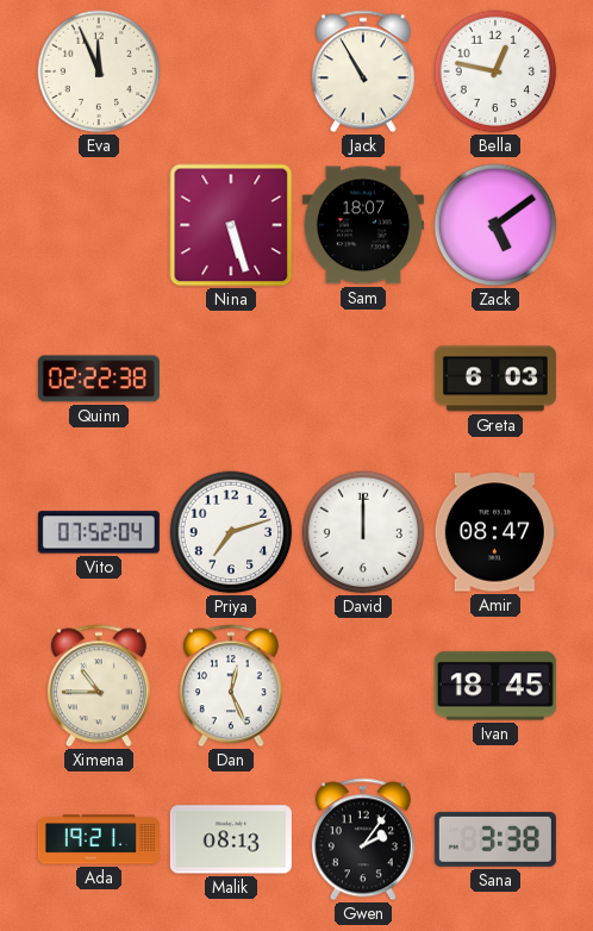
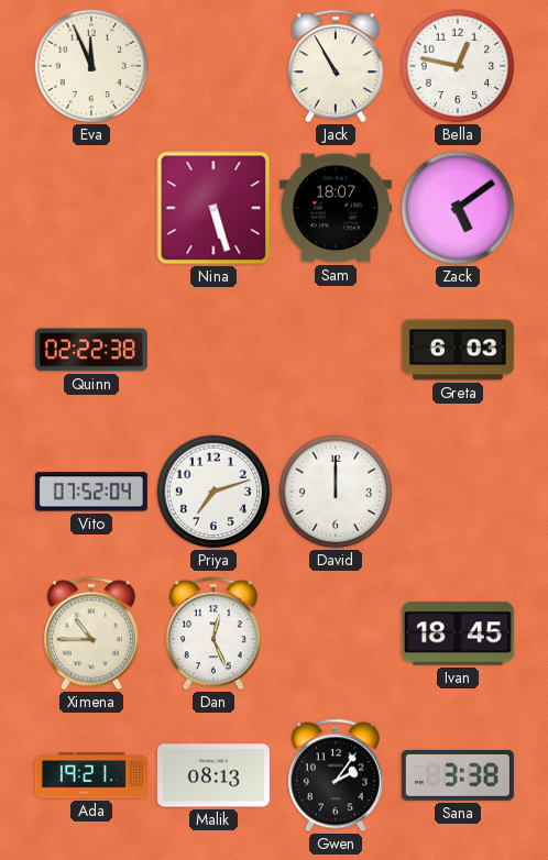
Amir: 08:47 -> none (495, 532)
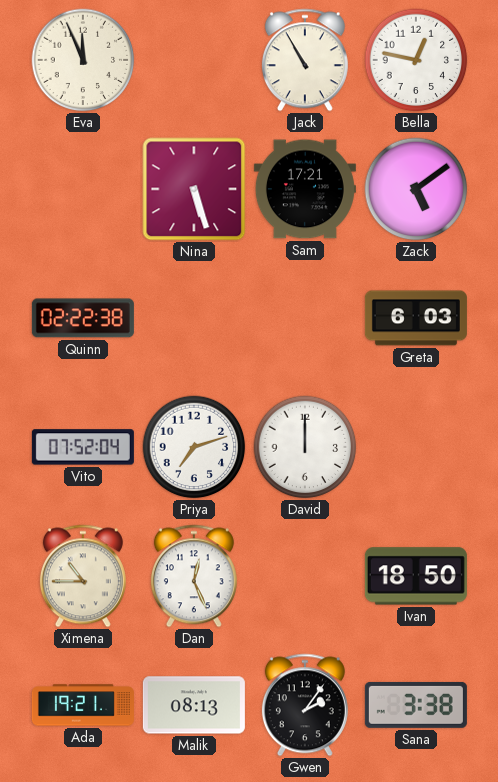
Sam: 18:07 -> 17:21 (305, 189)
Ivan: 18:45 -> 18:50 (416, 576)
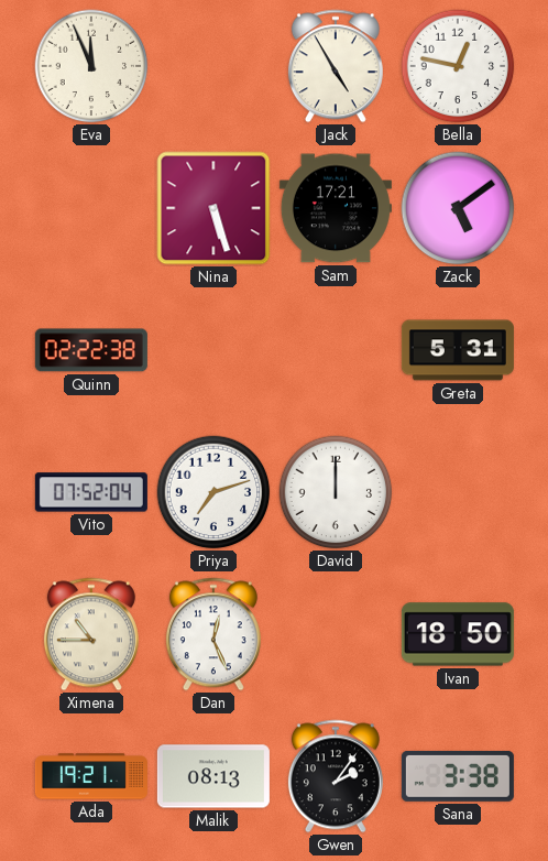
Jack: 10:55 -> 4:55 (336, 66)
Greta: 6:03 -> 5:31 (458, 350)
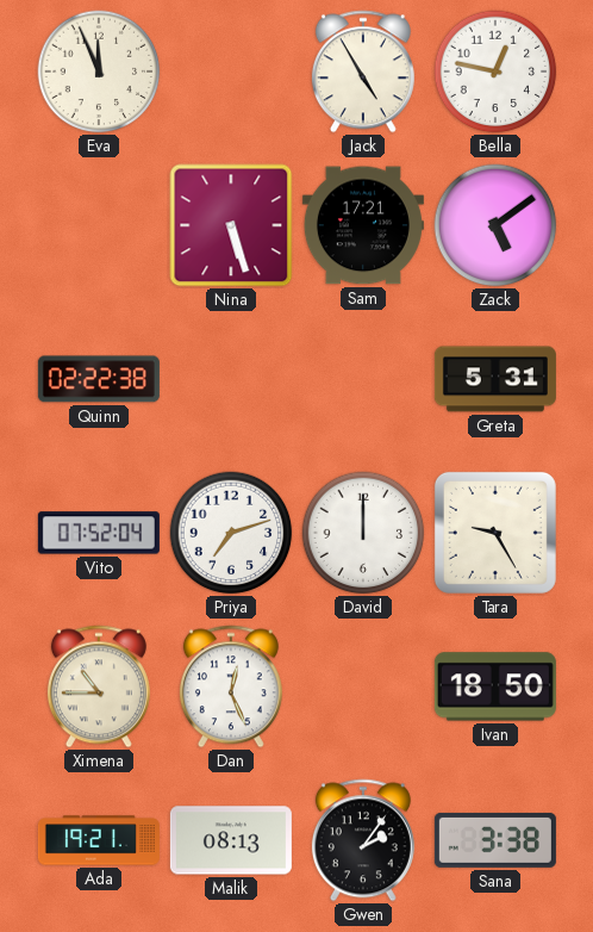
Tara: none -> 9:25 (495, 533)
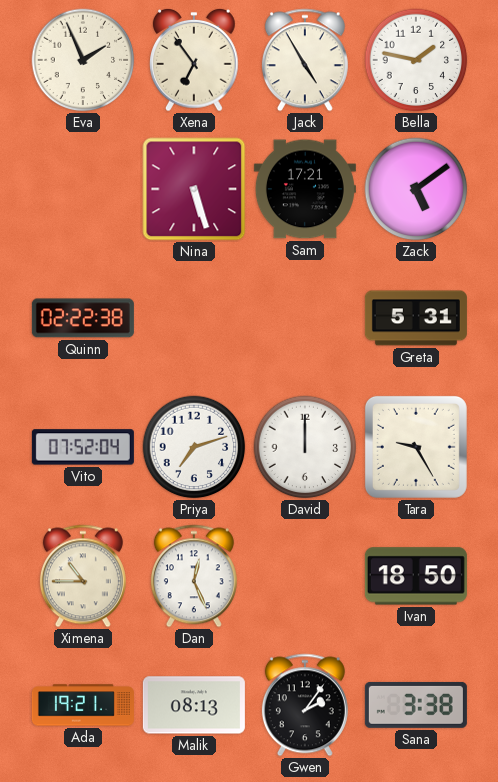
Eva: 11:56 -> 1:56 (83, 60)
Xena: none -> 6:54 (194, 61)
Bella: 12:47 -> 1:47 (416, 60)
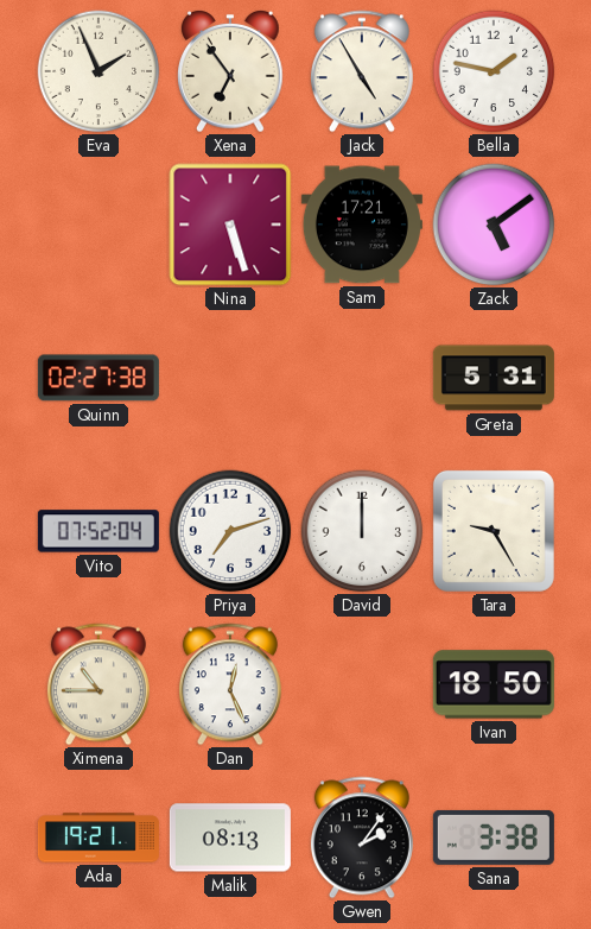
Quinn: 02:22 -> 02:27 (99, 378)
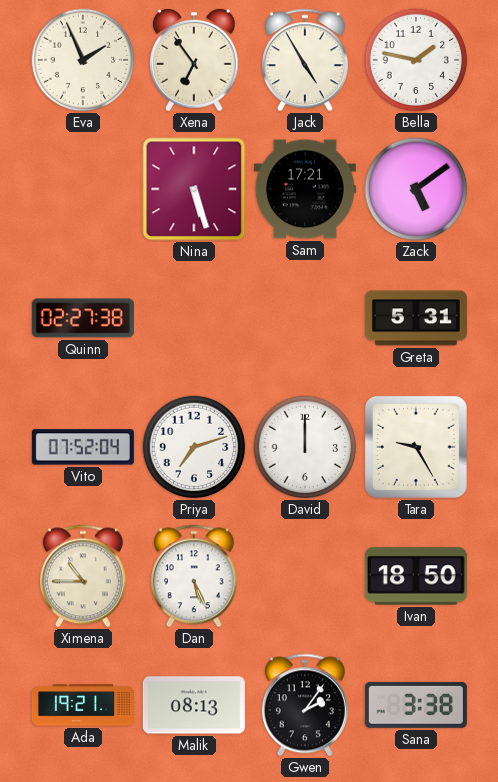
Dan: 12:26 -> 5:26 (194, 576)
